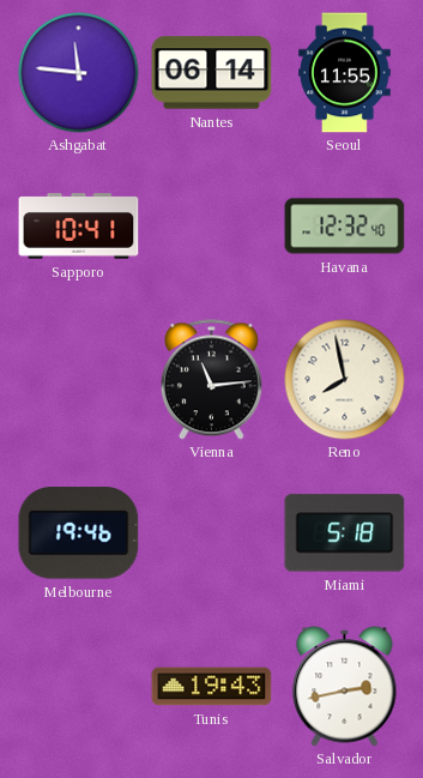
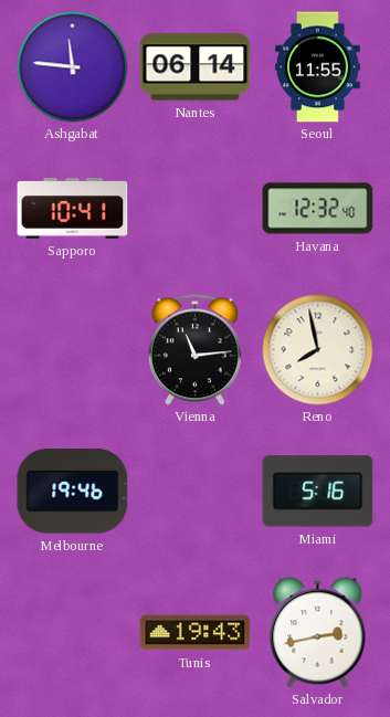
Miami: 5:18 -> 5:16 (318, 492)
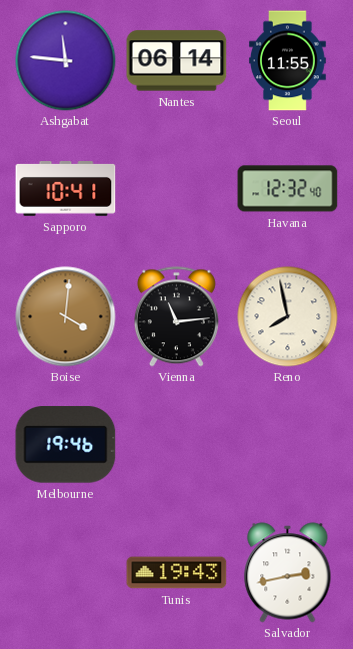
Boise: none -> 4:01 (66, 317)
Miami: 5:16 -> none (318, 492)
